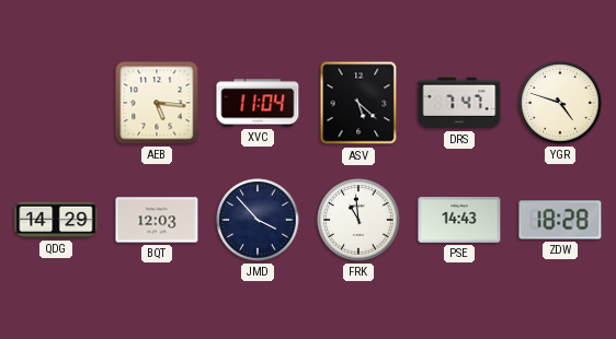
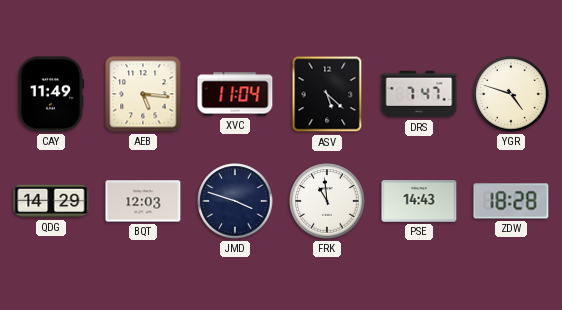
CAY: none -> 11:49 (51, 94)
JMD: 3:53 -> 3:48 (235, 201)
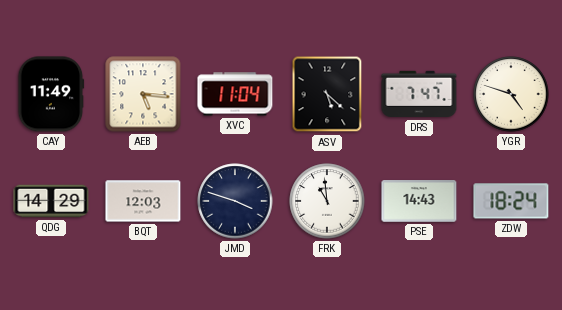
ZDW: 18:28 -> 18:24 (511, 201)
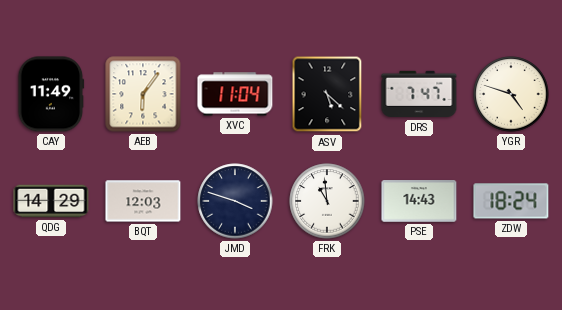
AEB: 5:16 -> 6:06 (143, 94)
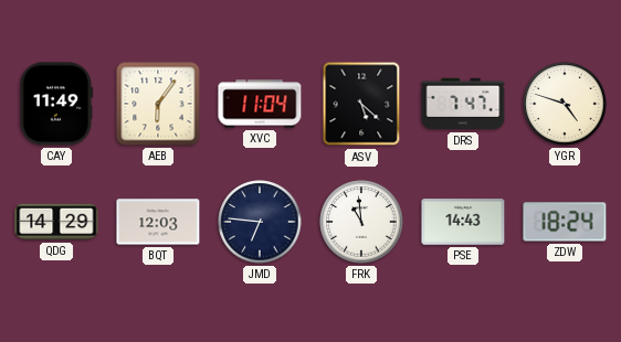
JMD: 3:48 -> 6:46 (260, 222)
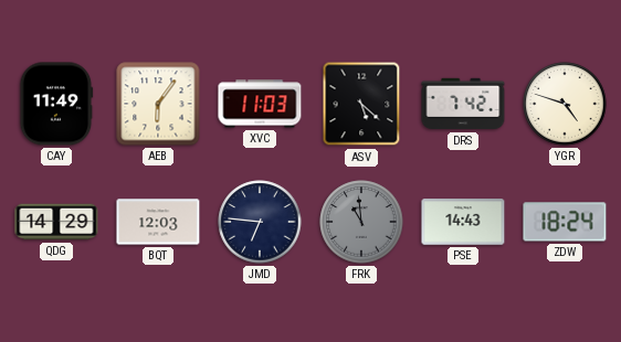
XVC: 11:04 -> 11:03 (260, 104)
DRS: 7:47 -> 7:42 (463, 104)
FRK dial: white -> grey (361, 222)
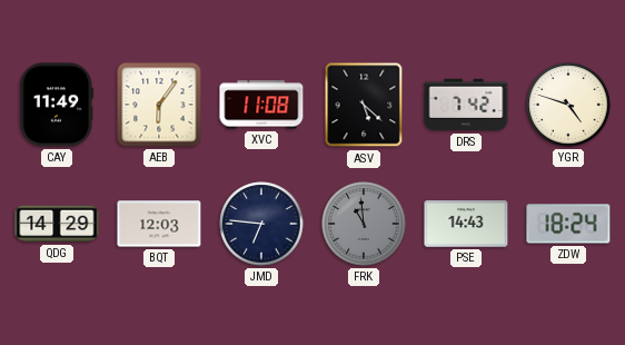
XVC: 11:03 -> 11:08 (261, 105)
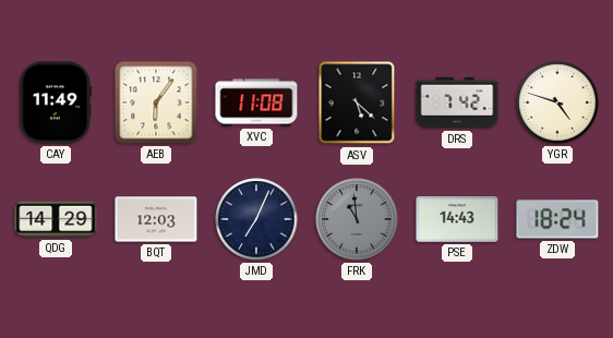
JMD: 6:46 -> 7:04 (256, 219)
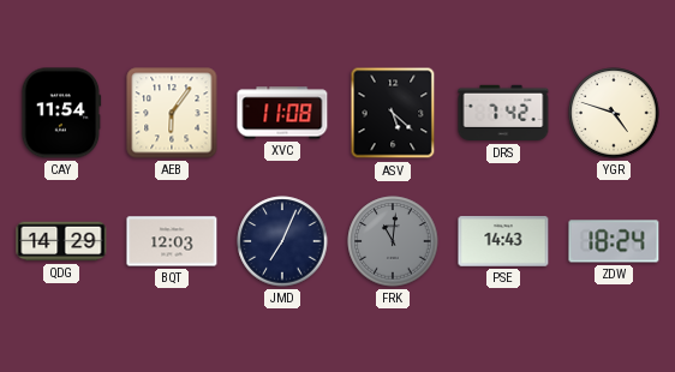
CAY: 11:49 -> 11:54 (61, 113)
FRK: 10:59 -> 11:01 (393, 241)
